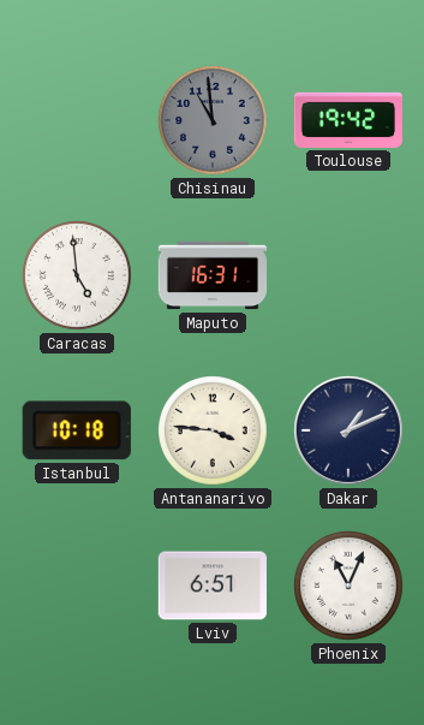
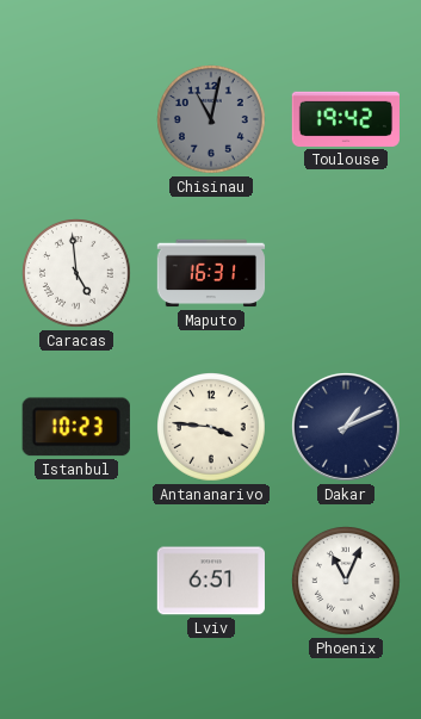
Chisinau: 10:59 -> 11:02 (212, 120)
Istanbul: 10:18 -> 10:23 (76, 427)
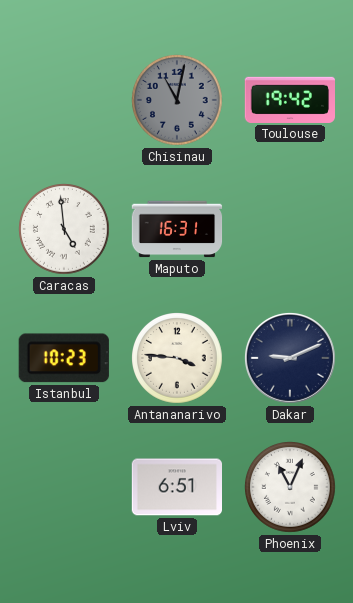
Dakar: 1:11 -> 9:11 (290, 358)
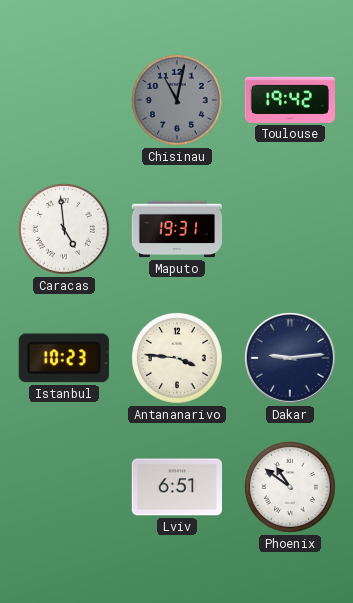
Maputo: 16:31 -> 19:31 (177, 229)
Dakar: 9:11 -> 9:14 (290, 358)
Phoenix: 11:04 -> 10:51 (291, 488)
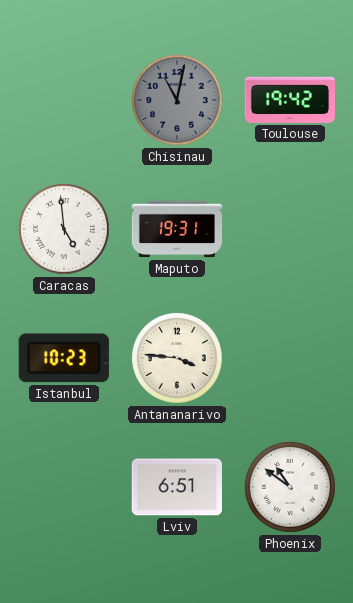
Dakar: 9:14 -> none (290, 358)
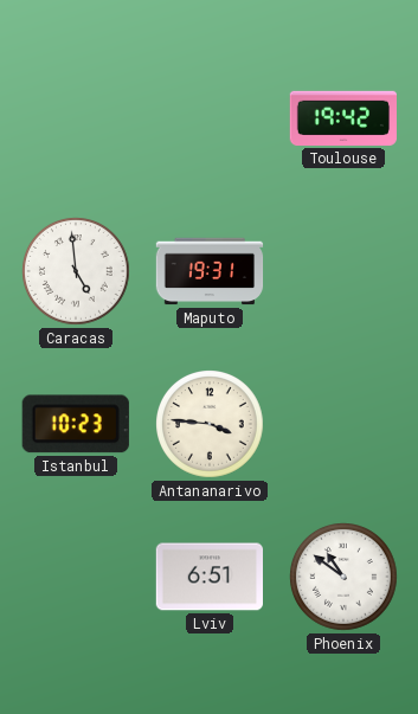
Chisinau: 11:02 -> none (178, 101)
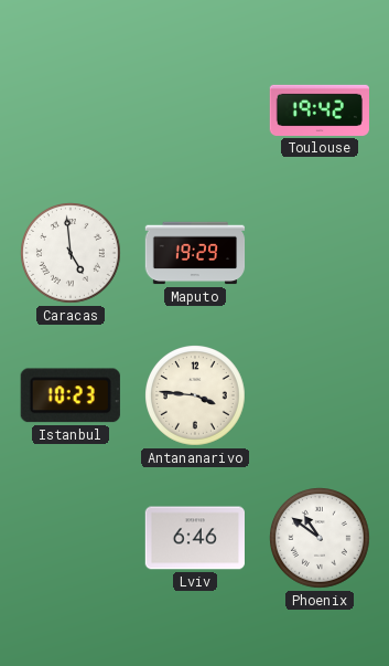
Maputo: 19:31 -> 19:29 (195, 253)
Lviv: 6:51 -> 6:46 (194, 538)
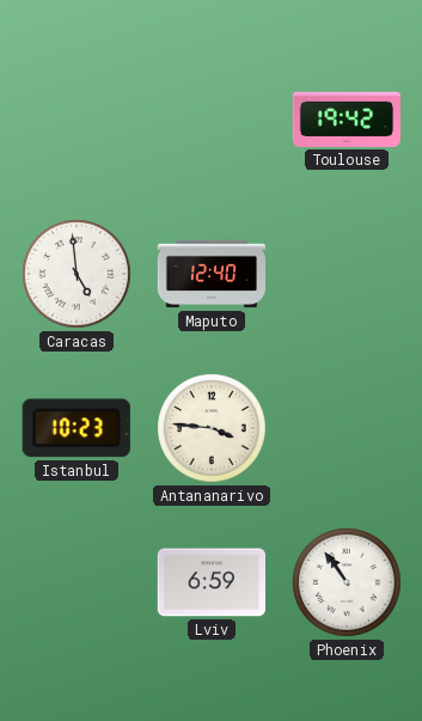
Maputo: 19:29 -> 12:40 (212, 274)
Lviv: 6:46 -> 6:59 (210, 582)
Phoenix: 10:51 -> 10:54 (348, 583)
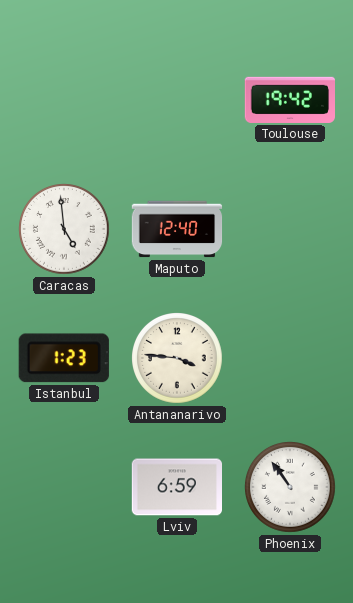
Istanbul: 10:23 -> 1:23 (64, 358)
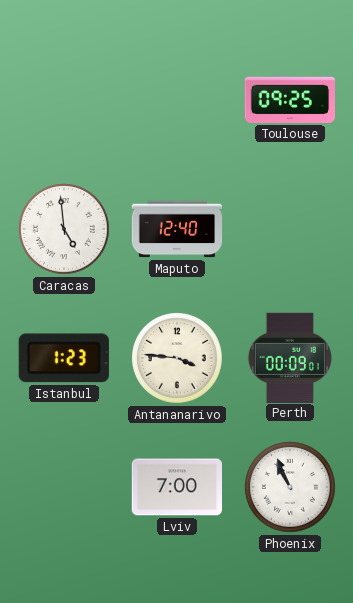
Toulouse: 19:42 -> 09:25 (289, 100)
Perth: none -> 00:09 (290, 357)
Lviv: 6:59 -> 7:00 (176, 487)
Phoenix: 10:54 -> 10:56 (291, 488)
